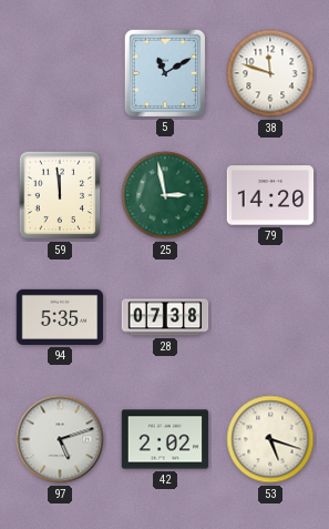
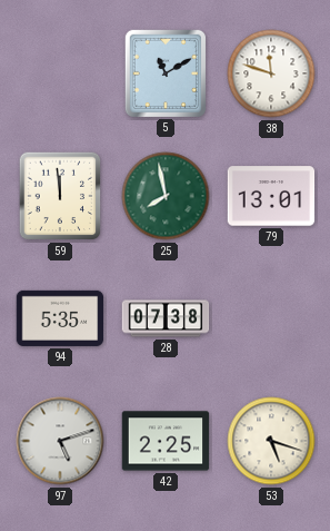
25: 2:58 -> 7:58 (166, 196)
79: 14:20 -> 13:01 (271, 196)
42: 2:02 -> 2:25 (166, 441)
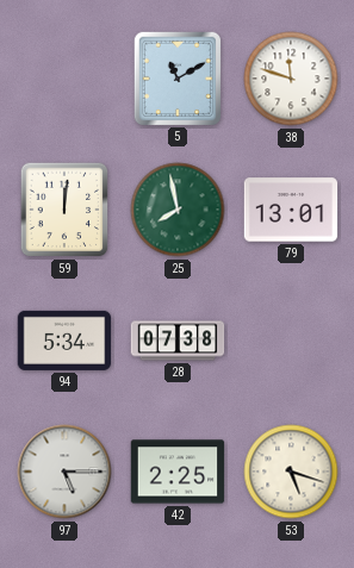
59: 11:59 -> 12:01 (64, 210)
94: 5:35 -> 5:34 (64, 341)
97: 5:12 -> 5:15 (64, 472)
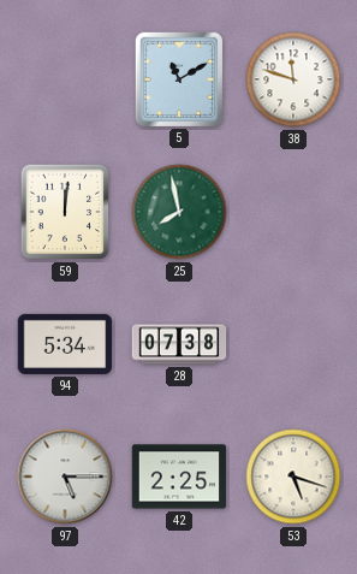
79: 13:01 -> none (291, 210)
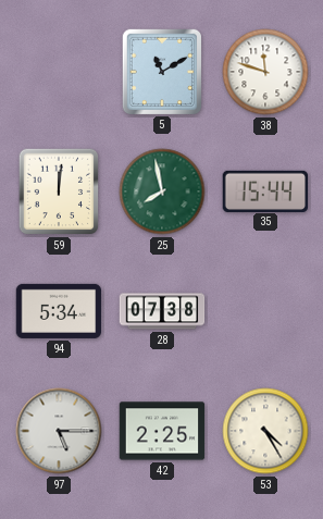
35: none -> 15:44 (265, 190)
53: 5:18 -> 4:25 (265, 431)
